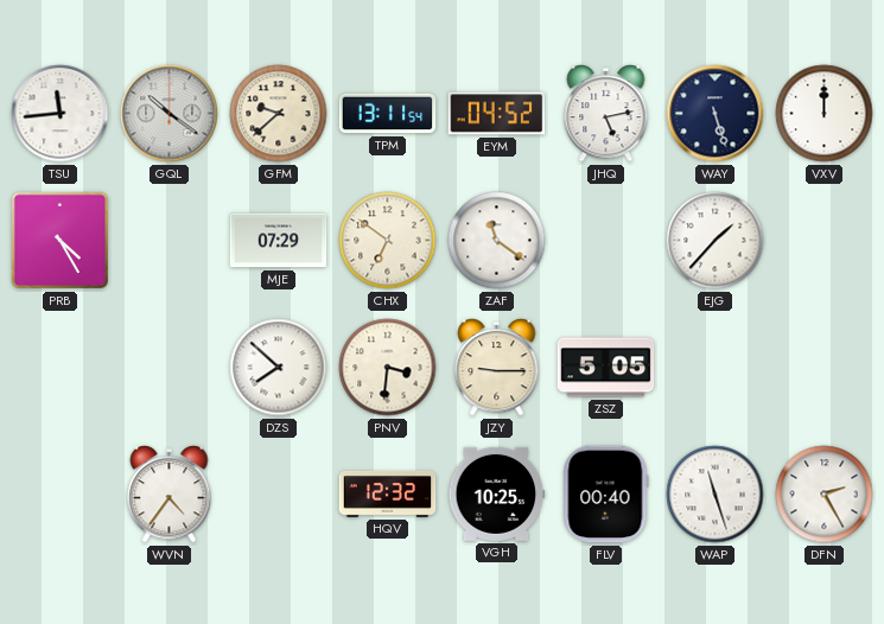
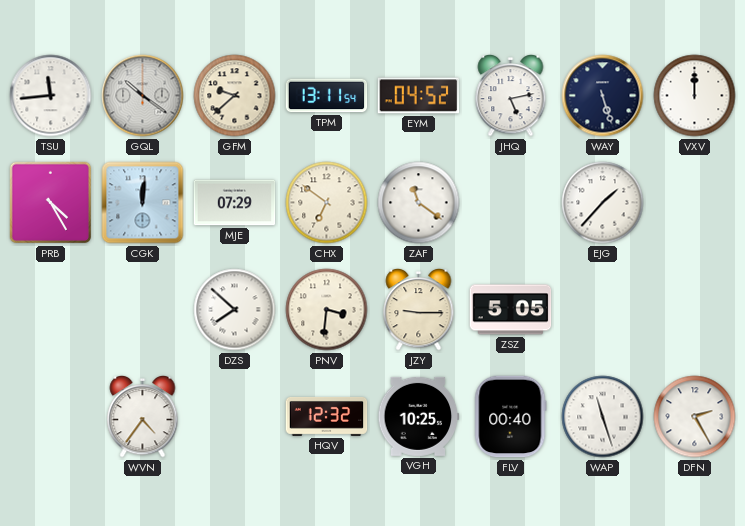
CGK: none -> 12:01 (143, 203)
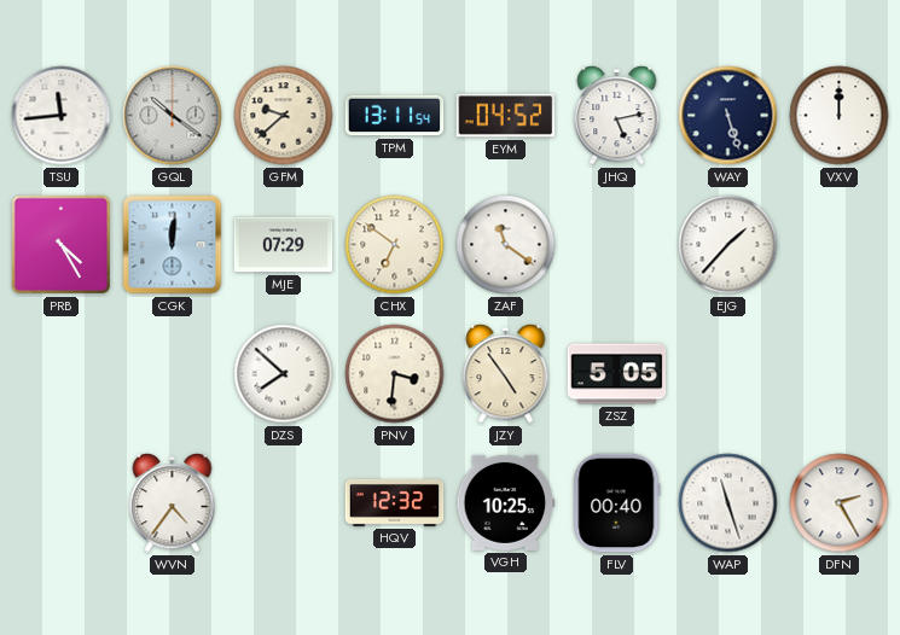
JZY: 9:15 -> 4:54 (506, 374)
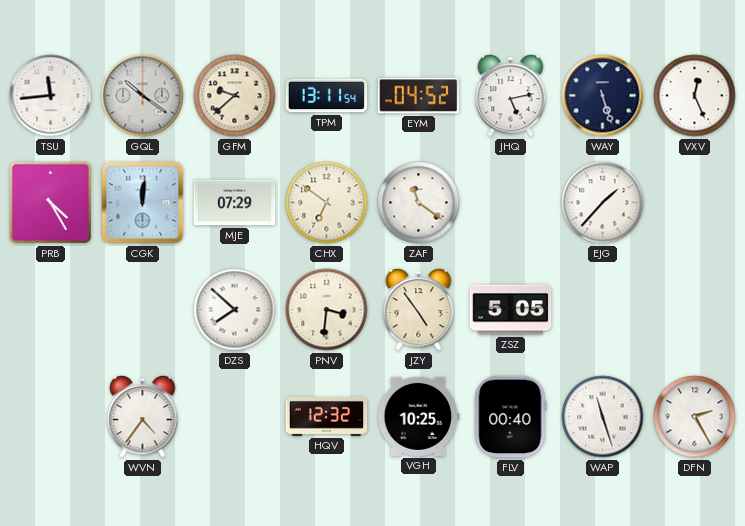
VXV: 12:00 -> 12:26 (695, 96)
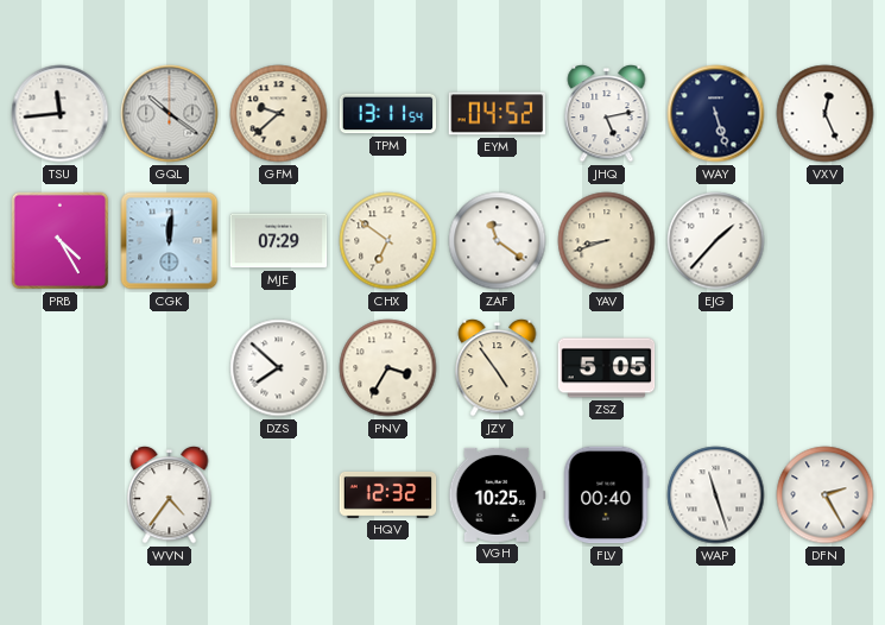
YAV: none -> 8:42 (607, 241)
PNV: 3:31 -> 3:35 (388, 368)
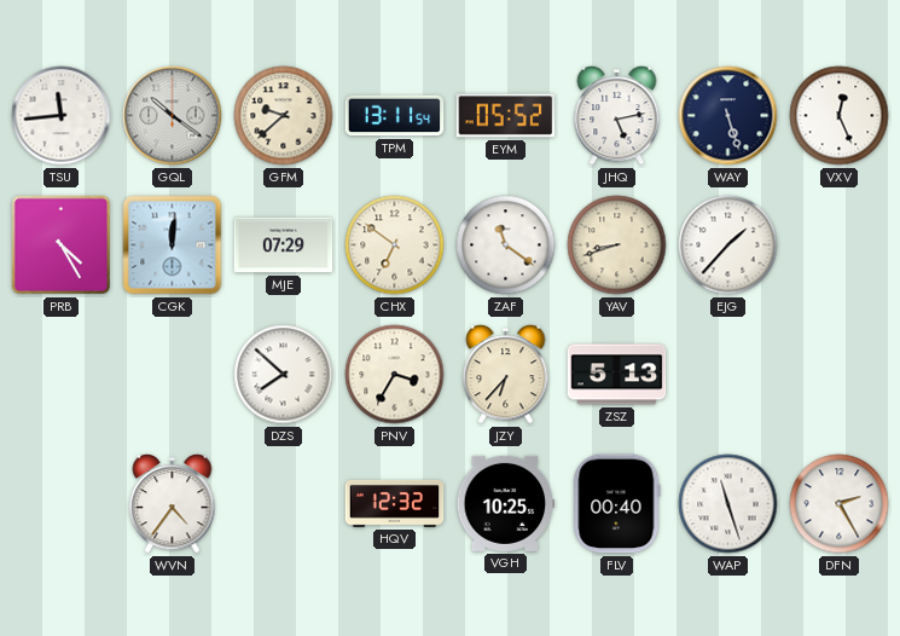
EYM: 04:52 -> 05:52 (506, 116)
JZY: 4:54 -> 6:37 (506, 375)
ZSZ: 5:05 -> 5:13 (617, 375)
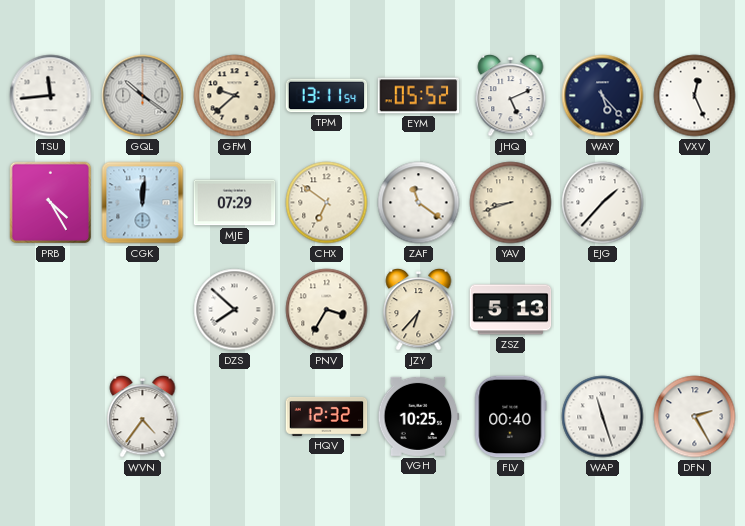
JHQ: 5:13 -> 5:11 (511, 96)
WAY: 5:27 -> 5:23 (603, 96)
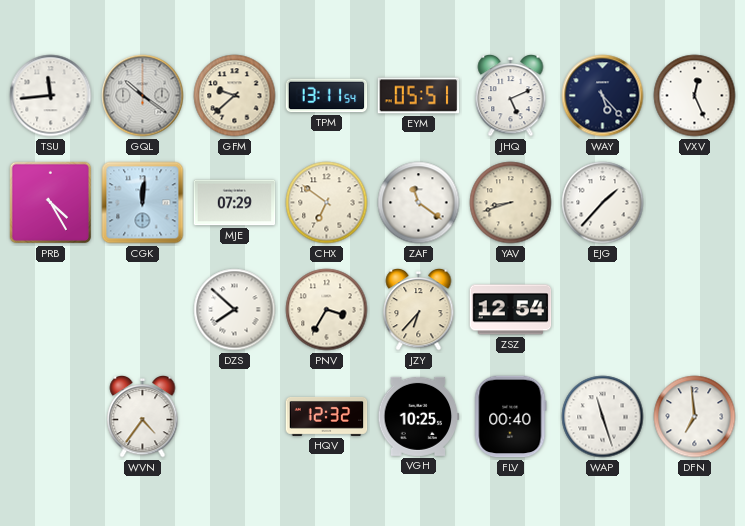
EYM: 05:52 -> 05:51 (419, 96)
ZSZ: 5:13 -> 12:54 (511, 310)
DFN: 2:25 -> 6:59 (695, 417)
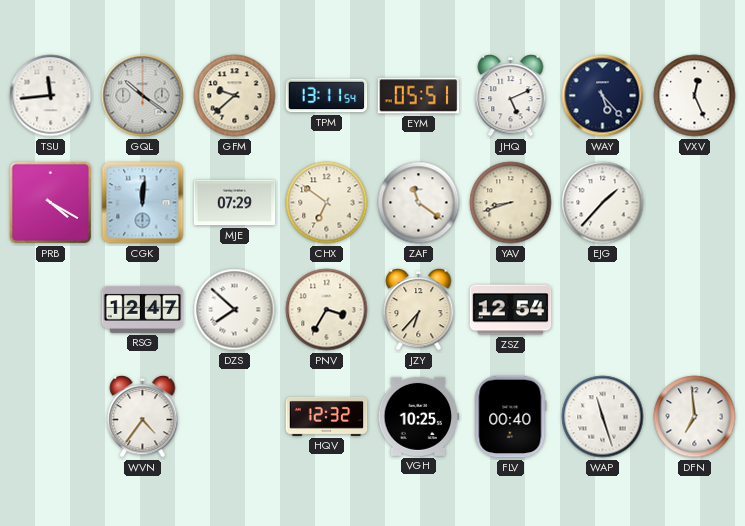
PRB: 4:25 -> 4:20 (50, 203)
RSG: none -> 12:47 (143, 309)
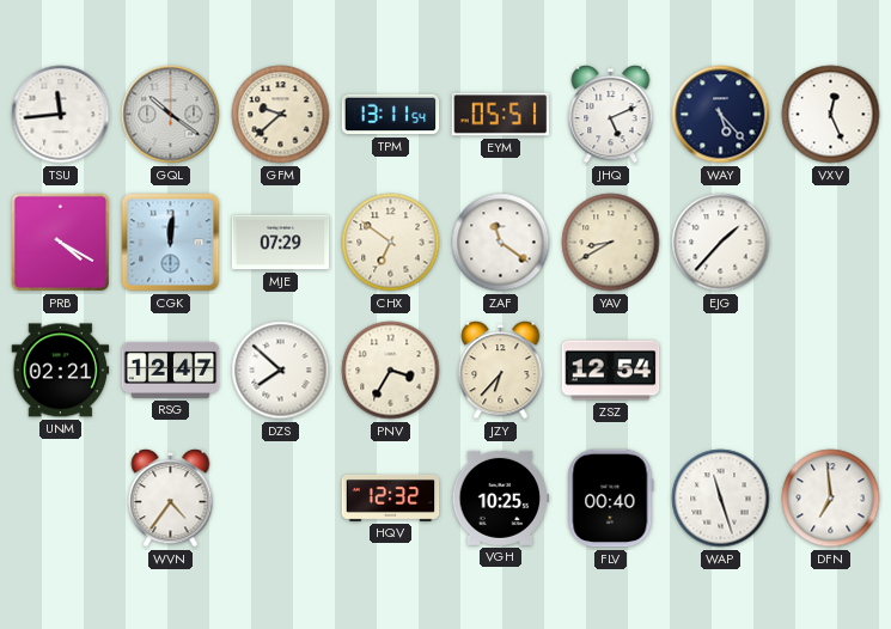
YAV: 8:42 -> 8:40 (611, 243)
UNM: none -> 02:21 (61, 371)
